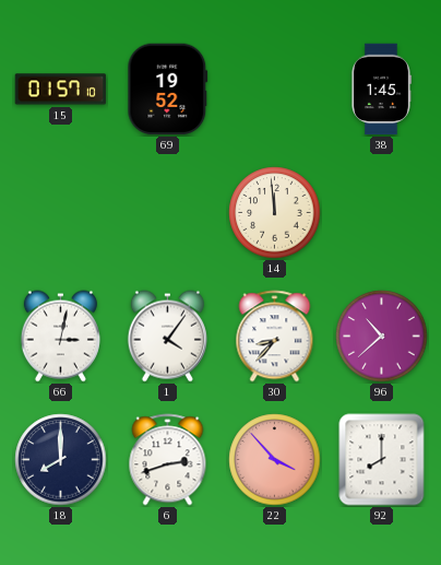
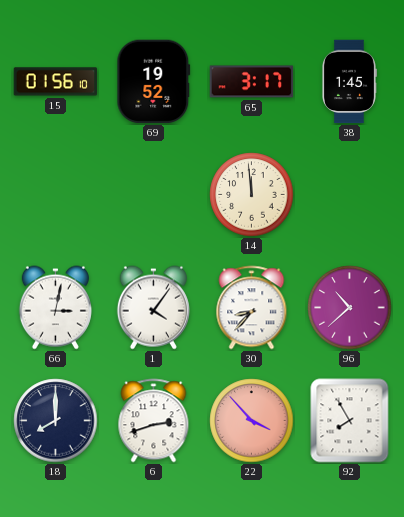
15: 01:57 -> 01:56 (56, 82)
65: none -> 3:17 (252, 82)
92: 8:00 -> 7:55 (350, 421)
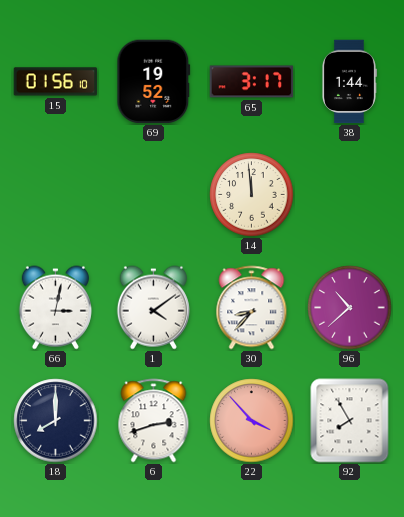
38: 1:45 -> 1:44 (349, 82)
1: 4:06 -> 4:09 (153, 308)
